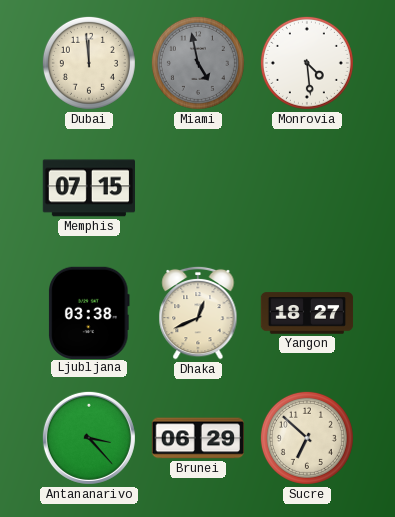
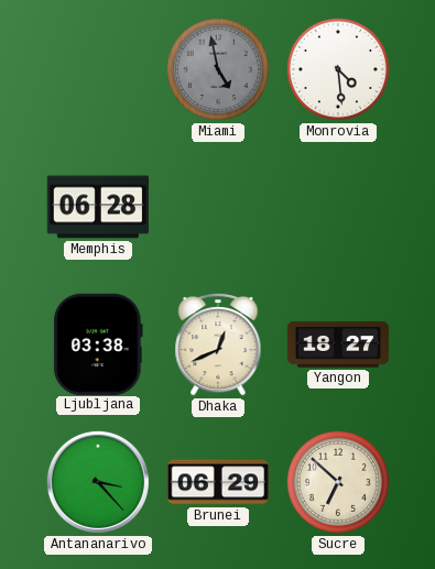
Dubai: 11:59 -> none (89, 63)
Memphis: 07:15 -> 06:28 (97, 207)
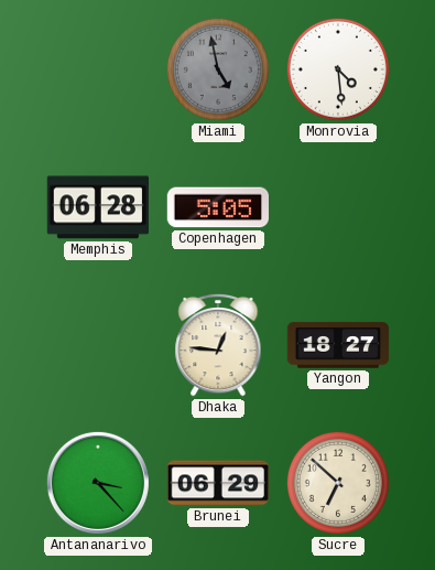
Copenhagen: none -> 5:05 (217, 207)
Ljubljana: 03:38 -> none (99, 343)
Dhaka: 12:41 -> 12:46 (218, 345)
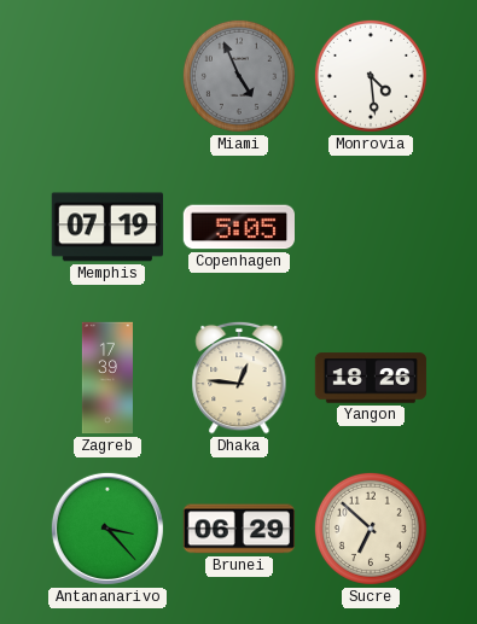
Miami: 4:58 -> 4:56 (239, 76)
Memphis: 06:28 -> 07:19 (106, 227)
Zagreb: none -> 17:39 (106, 378)
Yangon: 18:27 -> 18:26 (371, 378)
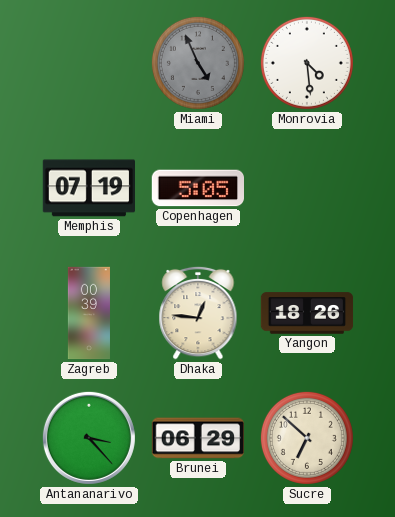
Zagreb: 17:39 -> 00:39 (88, 313)
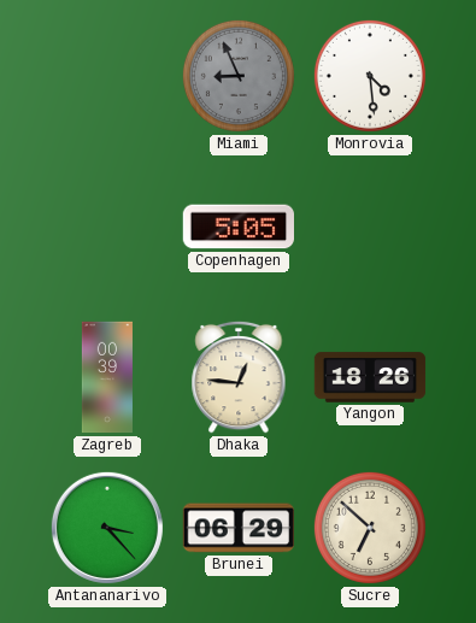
Miami: 4:56 -> 8:56 (239, 76)
Memphis: 07:19 -> none (88, 188)
